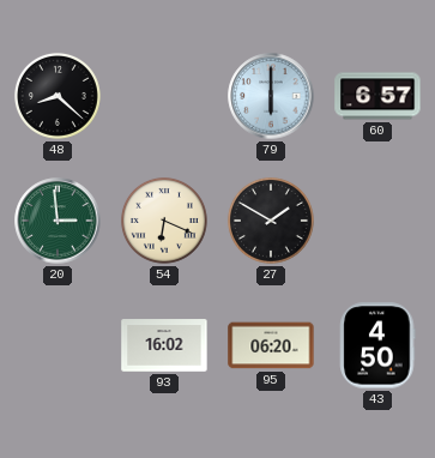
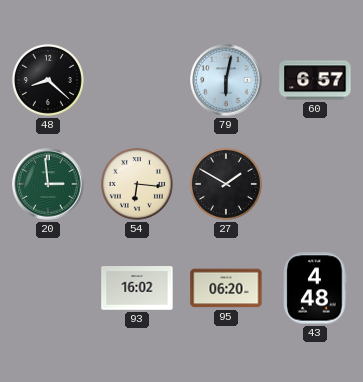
79: 6:00 -> 6:02 (226, 80)
54: 6:19 -> 6:16 (137, 184)
43: 4:50 -> 4:48 (315, 288)
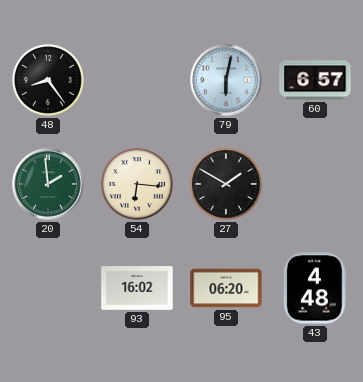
48: 8:22 -> 8:24 (48, 80)
20: 2:59 -> 1:59 (48, 184)
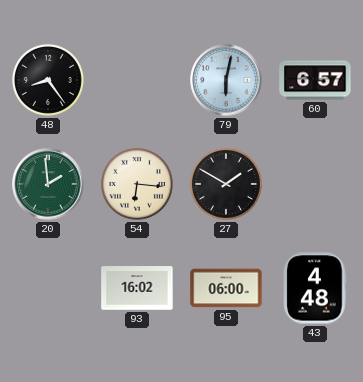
95: 06:20 -> 06:00 (226, 288)
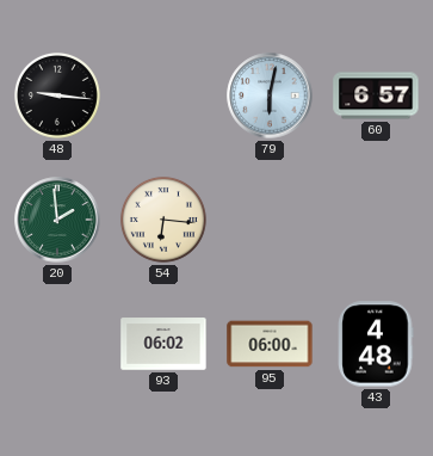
48: 8:24 -> 9:16 (57, 95)
27: 1:50 -> none (226, 184)
93: 16:02 -> 06:02 (163, 344)
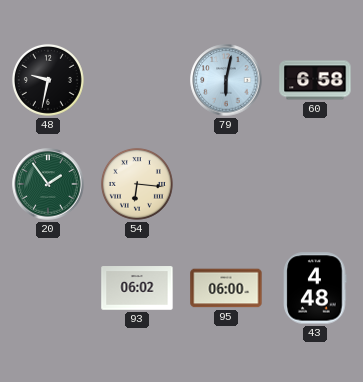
48: 9:16 -> 9:32 (48, 80)
60: 6:57 -> 6:58 (315, 80)
20: 1:59 -> 1:54 (48, 184)
